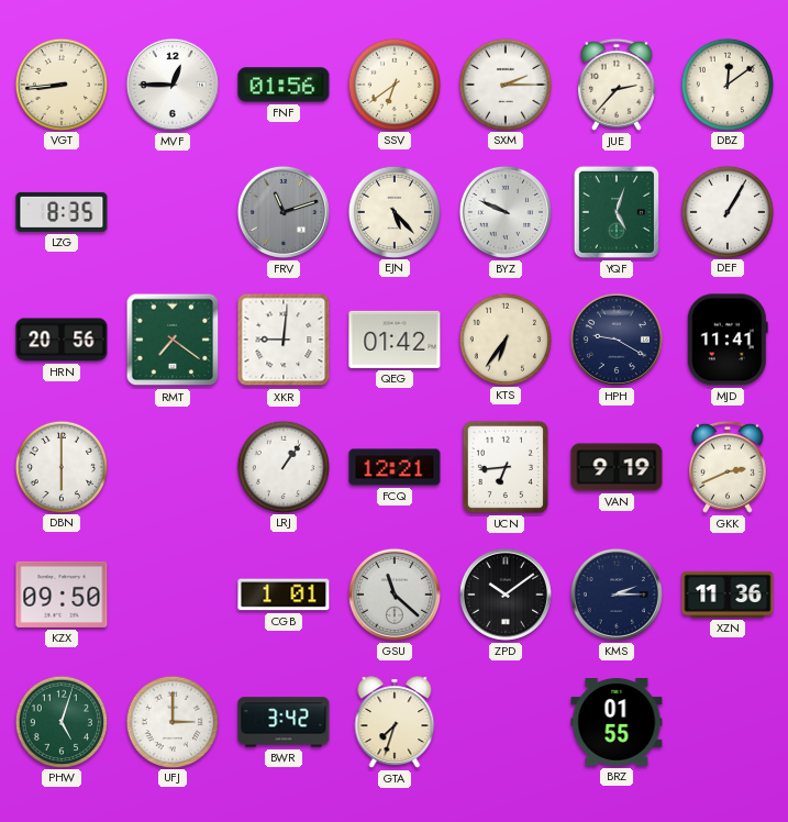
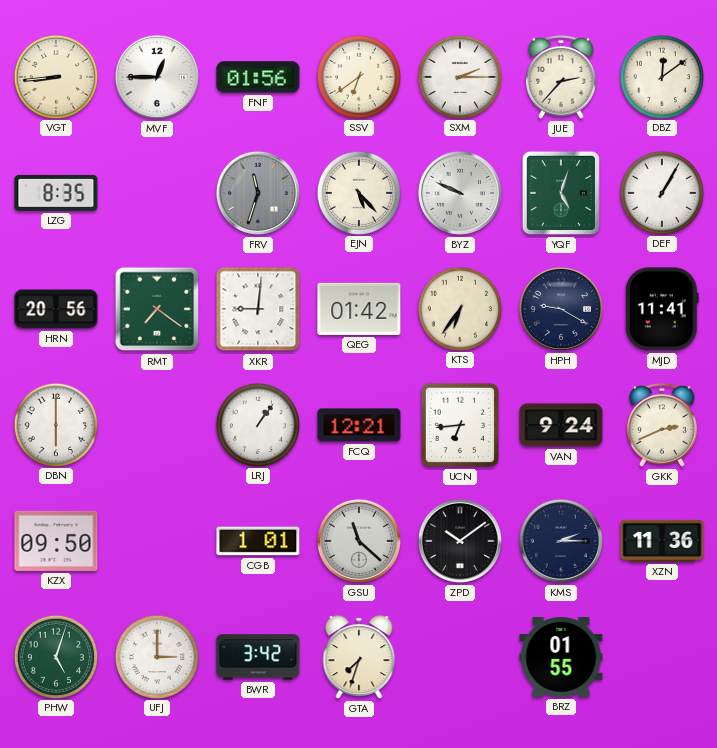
FRV: 11:12 -> 11:33 (258, 193)
VAN: 9:19 -> 9:24 (561, 425)
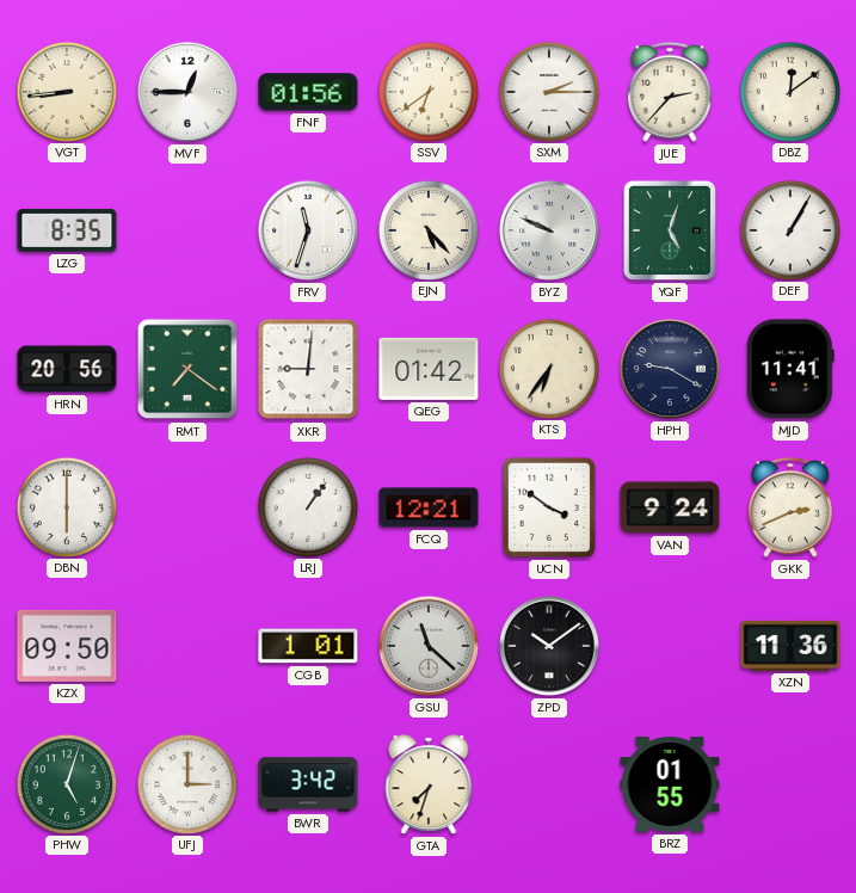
FRV dial: grey -> white (308, 230)
UCN: 6:44 -> 3:51 (549, 507)
KMS: 2:15 -> none (561, 541)
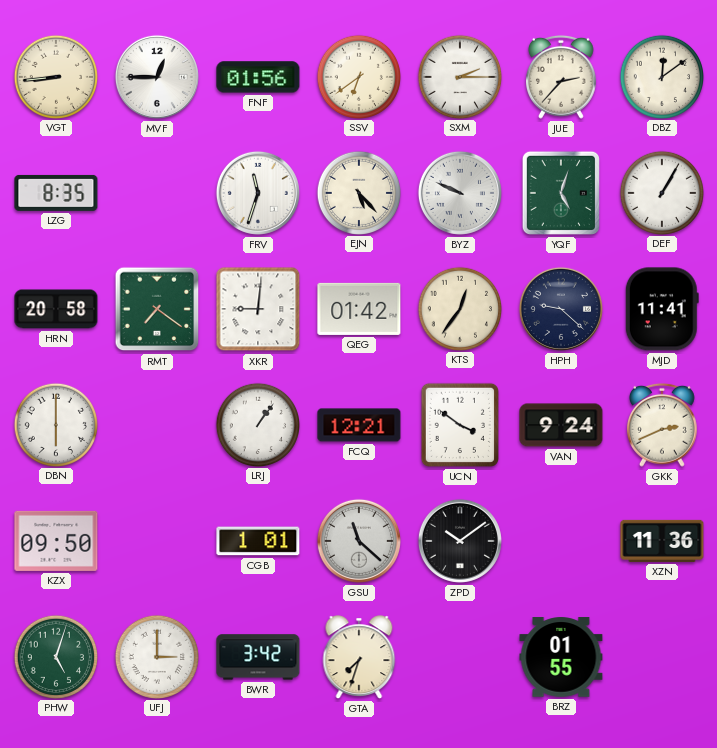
HRN: 20:56 -> 20:58 (56, 309)
KTS: 6:36 -> 12:36 (459, 308)
HPH: 9:20 -> 9:22 (561, 309)
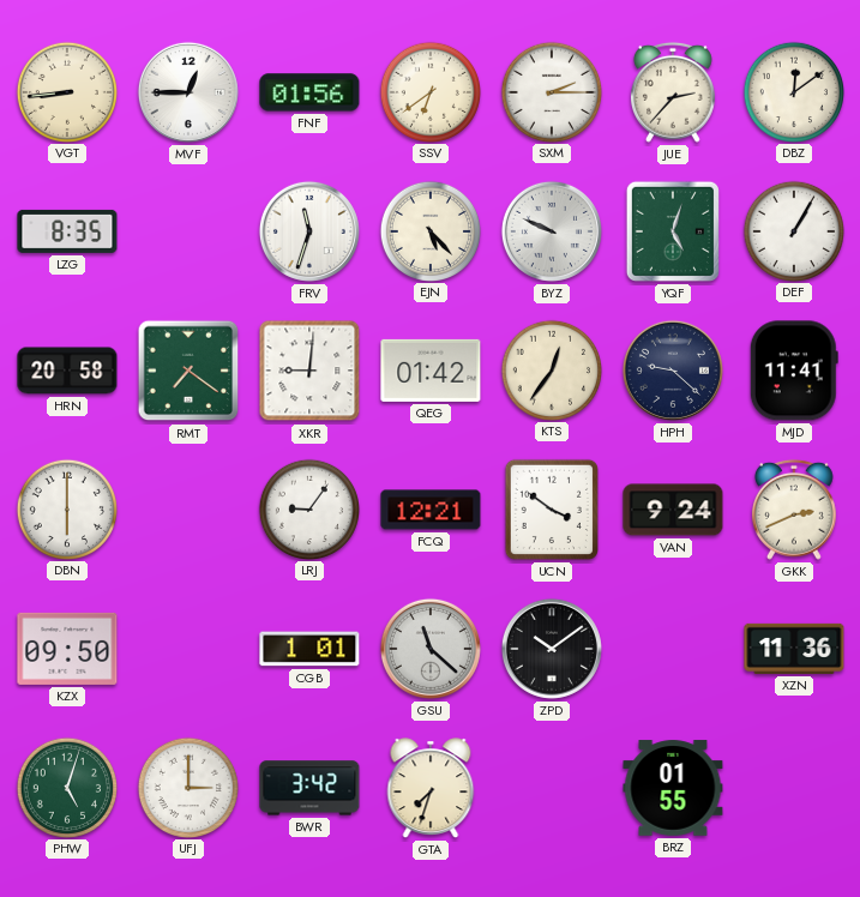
LRJ: 1:06 -> 9:06 (308, 508)
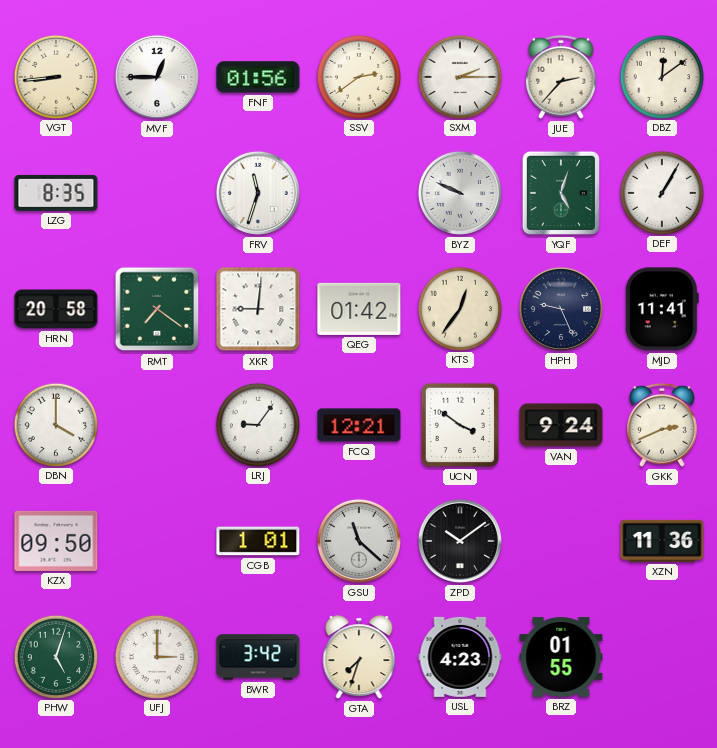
SSV: 6:39 -> 2:39 (358, 76)
EJN: 5:23 -> none (429, 230)
HPH: 9:22 -> 9:26 (561, 309)
DBN: 6:00 -> 4:00 (55, 424)
USL: none -> 4:23 (460, 657)
